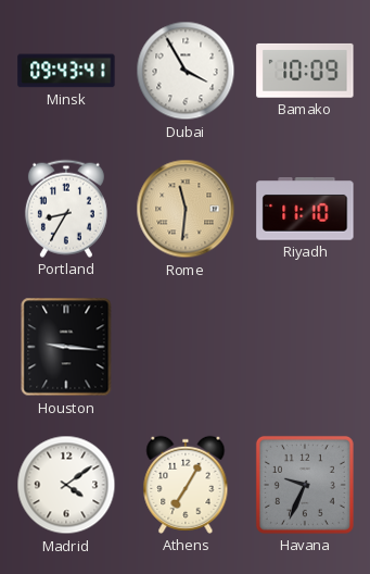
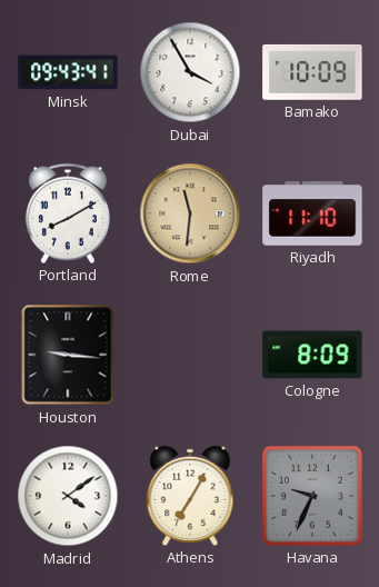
Portland: 8:35 -> 8:10 (68, 213)
Cologne: none -> 8:09 (312, 355)
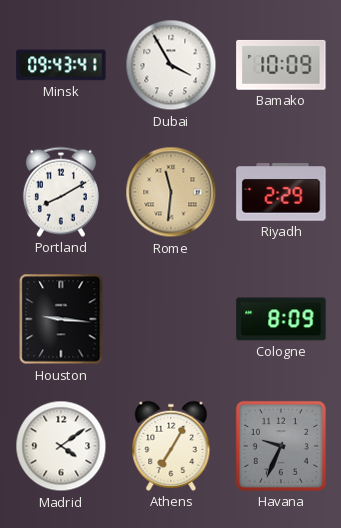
Riyadh: 11:10 -> 2:29 (281, 192)
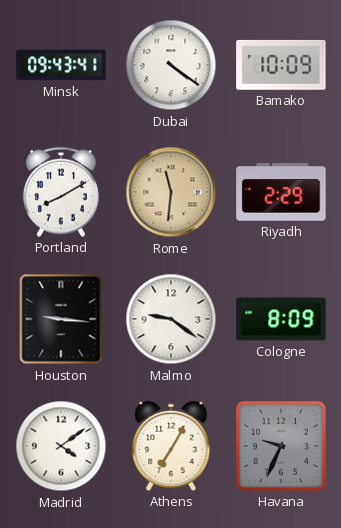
Dubai: 3:55 -> 4:21 (171, 65)
Malmo: none -> 9:21 (171, 319)
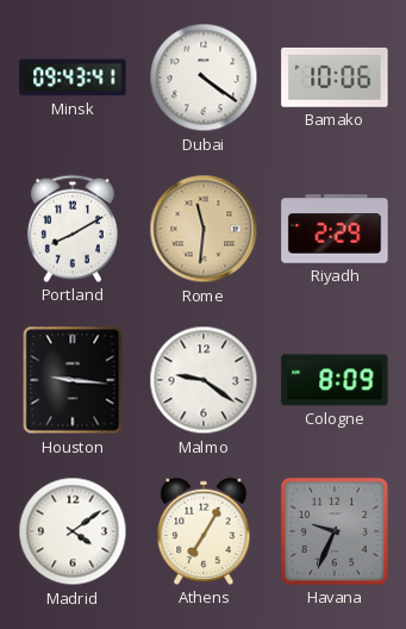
Bamako: 10:09 -> 10:06 (335, 77)
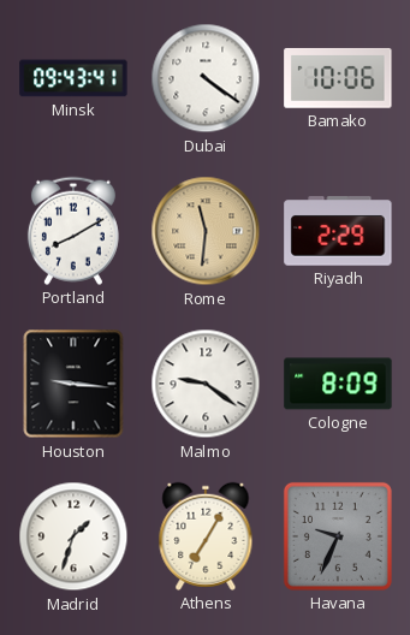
Madrid: 4:09 -> 1:33 (73, 536)
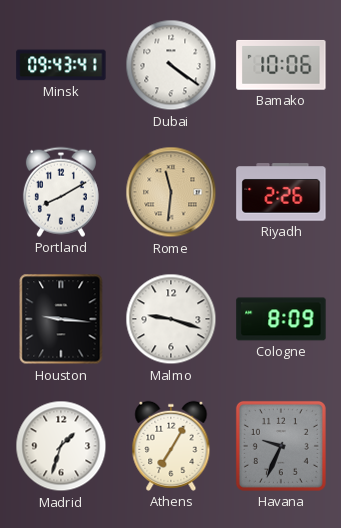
Riyadh: 2:29 -> 2:26 (281, 192)
Malmo: 9:21 -> 9:18 (171, 319)
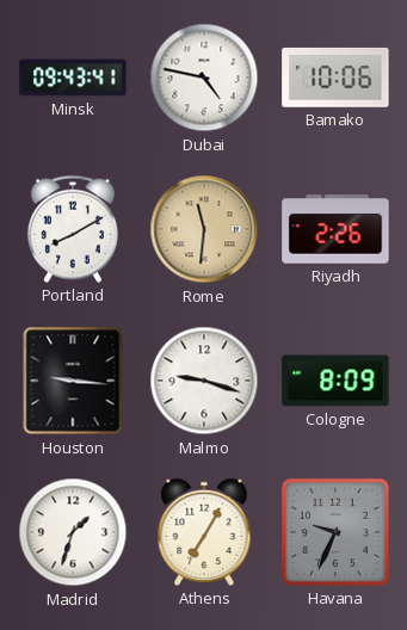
Dubai: 4:21 -> 4:47 (204, 78)
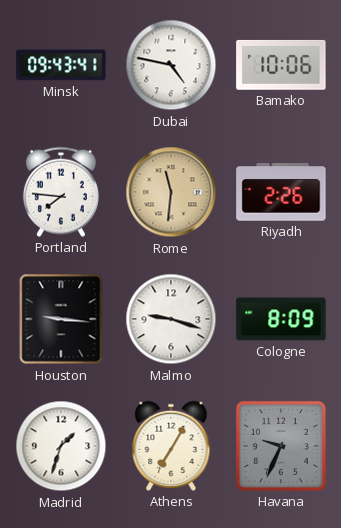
Portland: 8:10 -> 7:46 (61, 192)
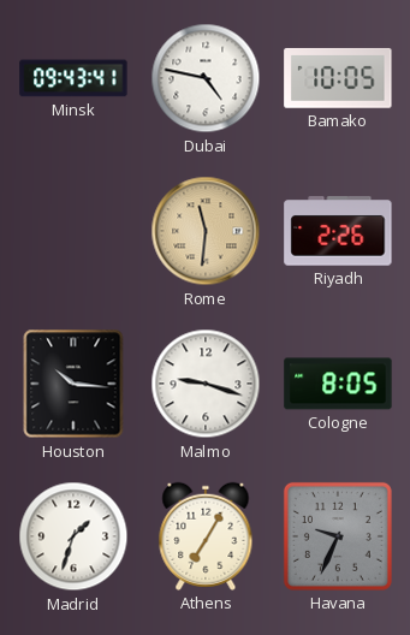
Bamako: 10:06 -> 10:05 (338, 78)
Portland: 7:46 -> none (61, 192)
Houston: 9:16 -> 10:16 (73, 384)
Cologne: 8:09 -> 8:05 (338, 384)
